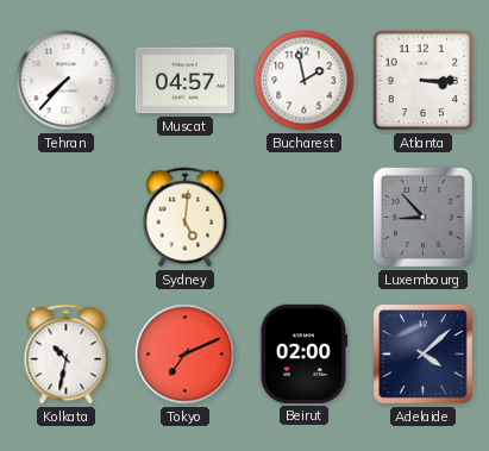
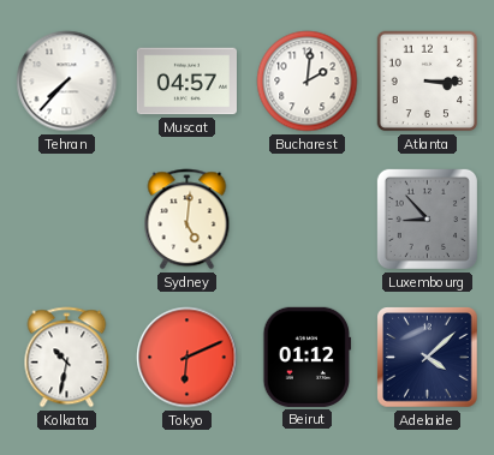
Bucharest: 1:58 -> 2:01 (308, 82)
Tokyo: 7:11 -> 6:11 (188, 358)
Beirut: 02:00 -> 01:12 (308, 357)
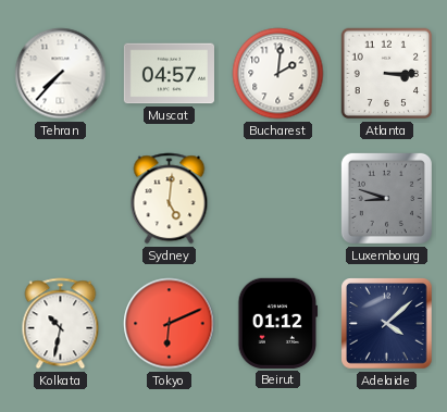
Luxembourg: 8:53 -> 8:48 (386, 198)
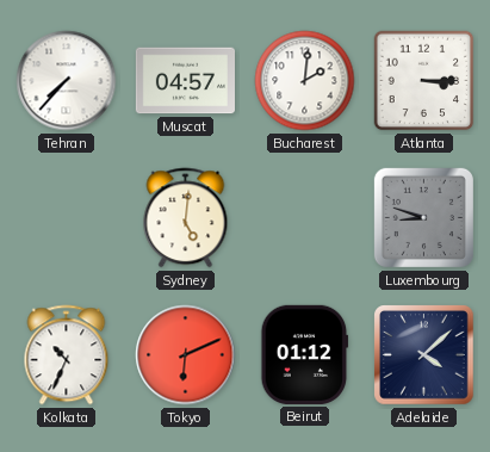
Kolkata: 10:32 -> 10:34 (67, 355)
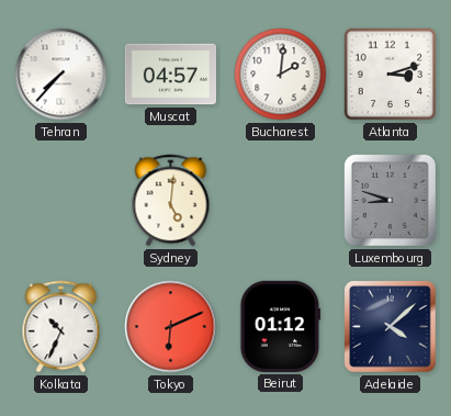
Atlanta: 3:15 -> 3:12 (391, 75)
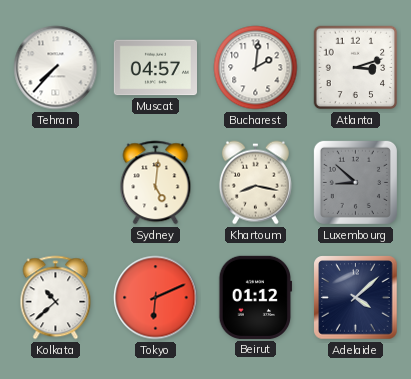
Khartoum: none -> 8:17 (255, 183)
Luxembourg: 8:48 -> 8:52 (355, 182)
Kolkata: 10:34 -> 10:38 (56, 298)
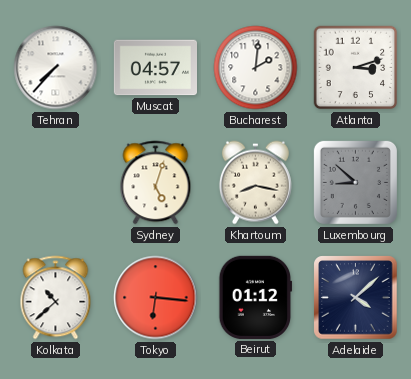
Sydney: 5:01 -> 5:03 (156, 183)
Tokyo: 6:11 -> 6:16 (156, 298)
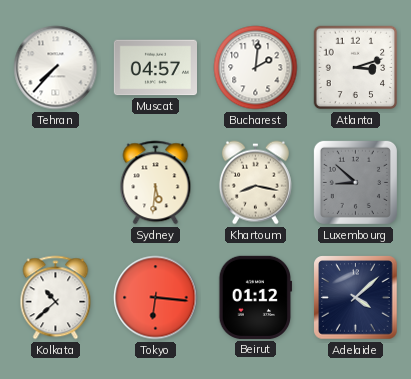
Sydney: 5:03 -> 5:31 (156, 183)
